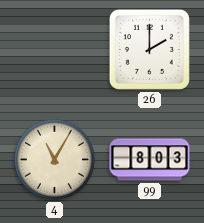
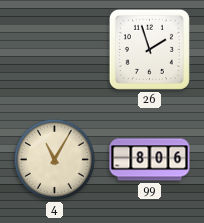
26: 2:00 -> 1:57 (149, 49)
99: 8:03 -> 8:06 (150, 160)
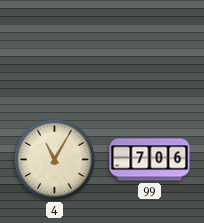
26: 1:57 -> none (149, 49)
99: 8:06 -> 7:06 (150, 160)
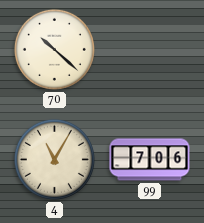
70: none -> 10:22 (54, 49)
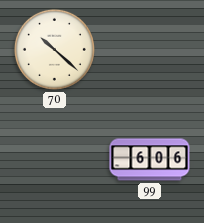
4: 11:05 -> none (54, 159)
99: 7:06 -> 6:06 (150, 160)
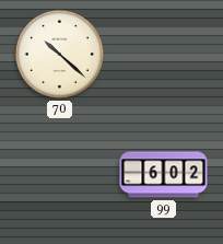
99: 6:06 -> 6:02 (164, 175)
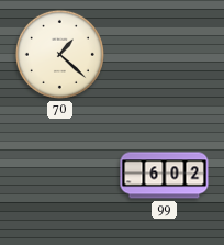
70: 10:22 -> 1:22 (59, 54)
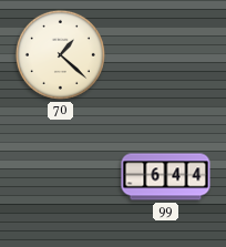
99: 6:02 -> 6:44 (166, 177)
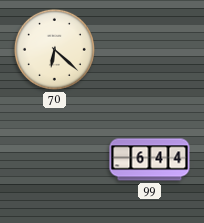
70: 1:22 -> 6:22 (54, 49)
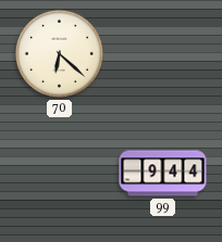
99: 6:44 -> 9:44 (163, 174)
